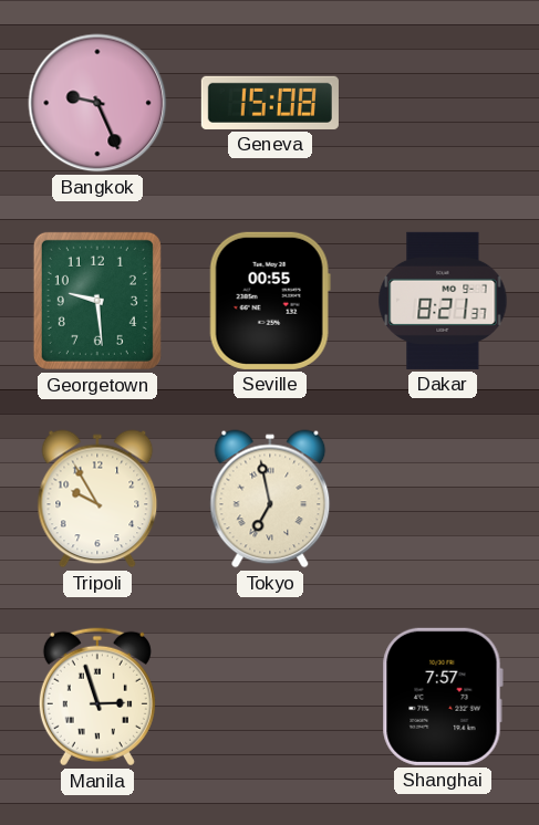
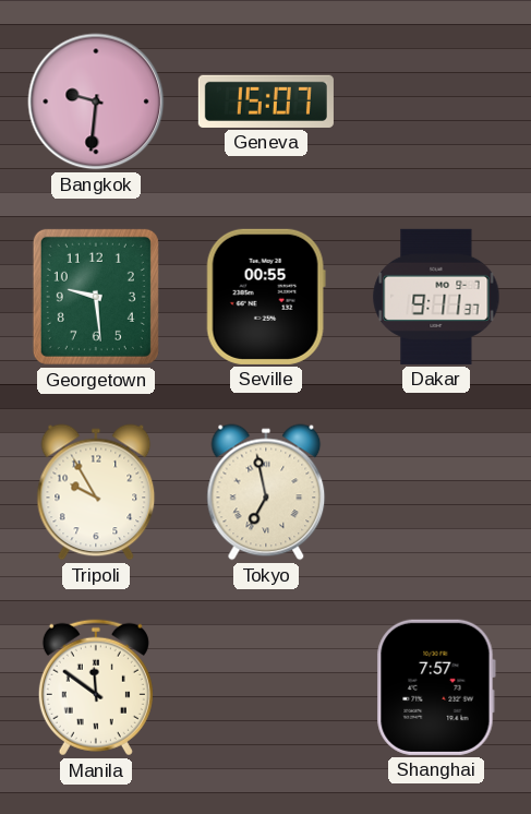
Bangkok: 9:26 -> 9:31 (96, 101)
Geneva: 15:08 -> 15:07 (266, 101)
Dakar: 8:21 -> 9:11 (436, 297)
Manila: 2:57 -> 11:51 (96, 687)
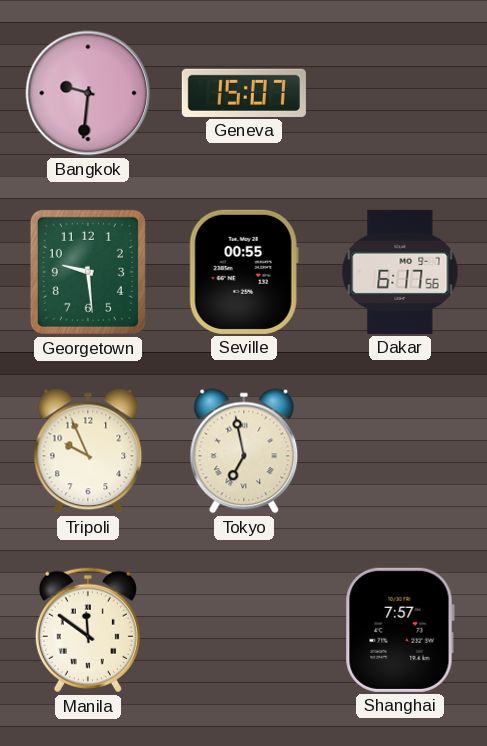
Dakar: 9:11 -> 6:17 (400, 272)
Tripoli: 9:55 -> 9:56 (88, 451)
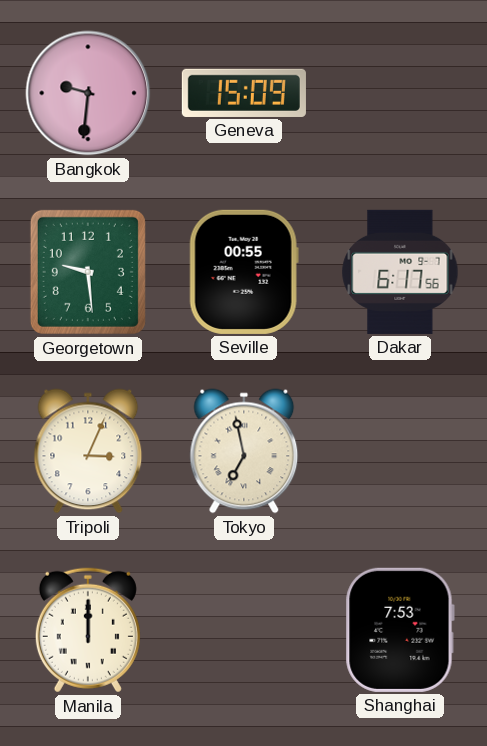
Geneva: 15:07 -> 15:09 (244, 93)
Tripoli: 9:56 -> 3:04 (88, 451)
Manila: 11:51 -> 12:00 (88, 630)
Shanghai: 7:57 -> 7:53 (400, 630)
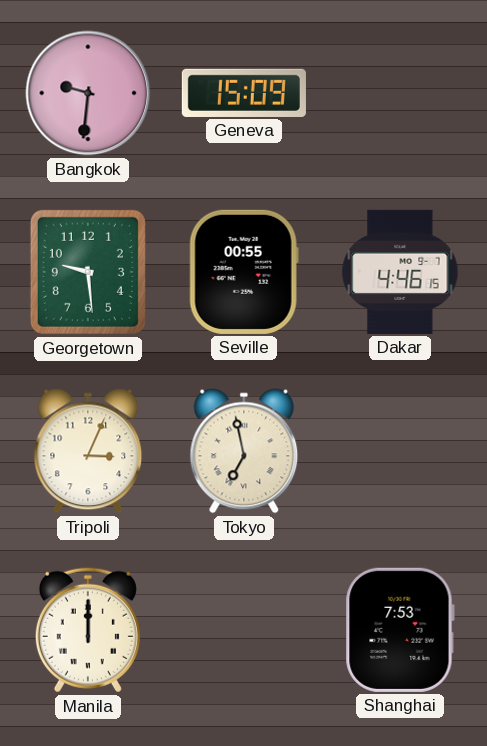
Dakar: 6:17 -> 4:46 (400, 272)
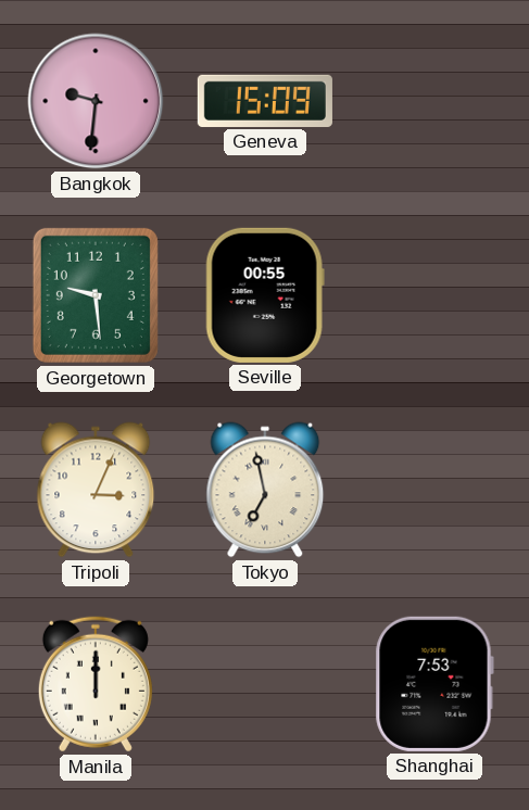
Dakar: 4:46 -> none (400, 272)
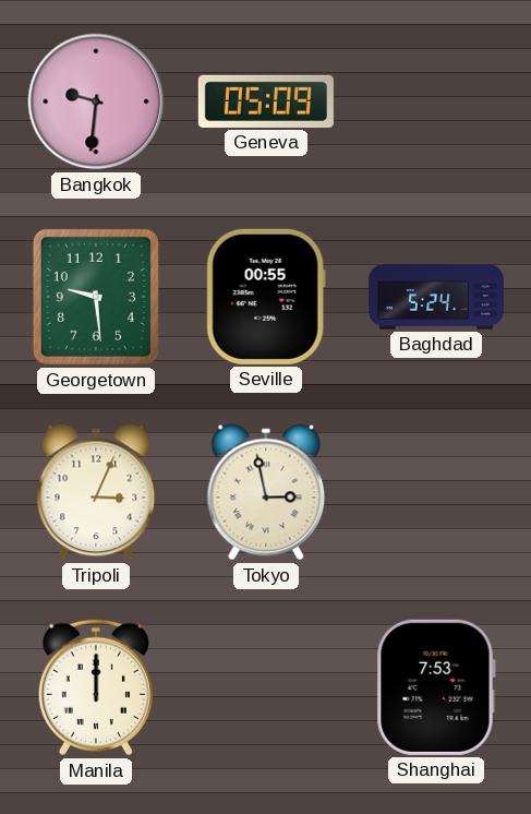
Geneva: 15:09 -> 05:09 (266, 101)
Baghdad: none -> 5:24 (435, 297)
Tokyo: 6:58 -> 2:58 (266, 492)
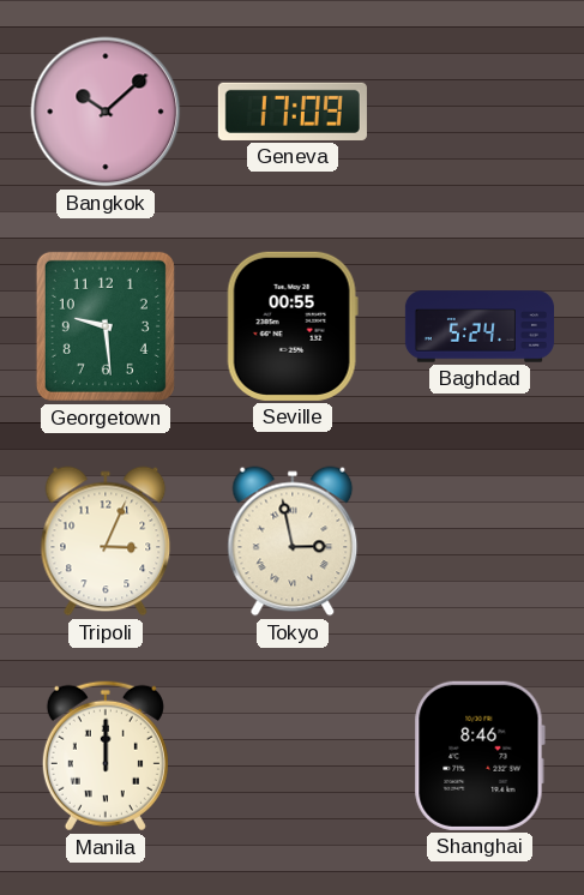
Bangkok: 9:31 -> 10:08 (106, 112)
Geneva: 05:09 -> 17:09 (293, 112)
Shanghai: 7:53 -> 8:46 (480, 756)
